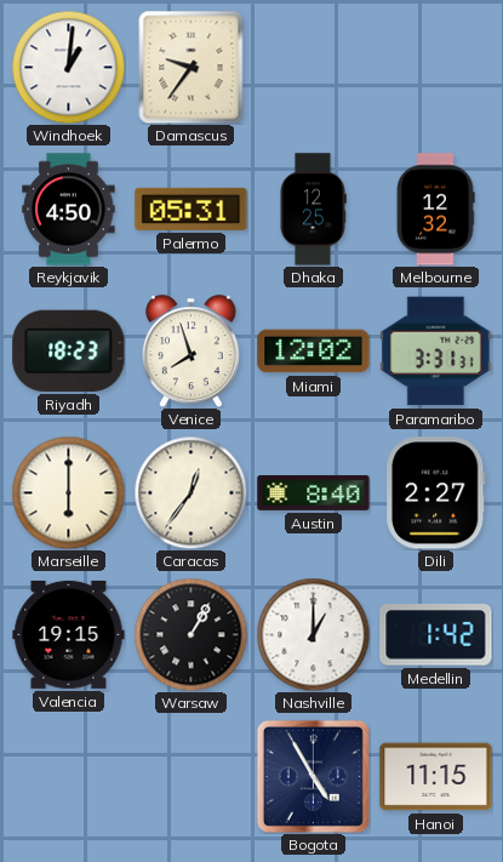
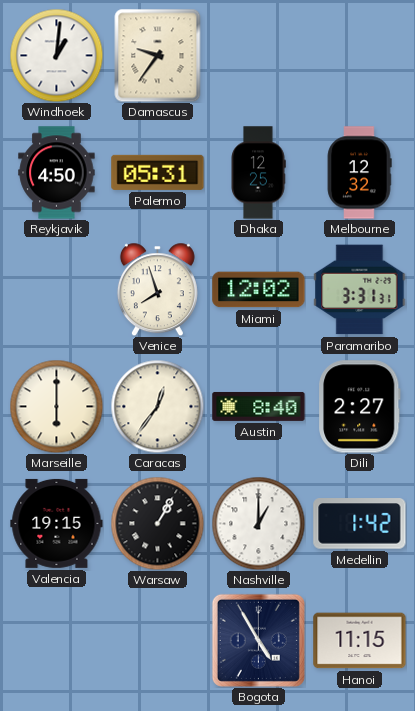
Riyadh: 18:23 -> none (69, 350)
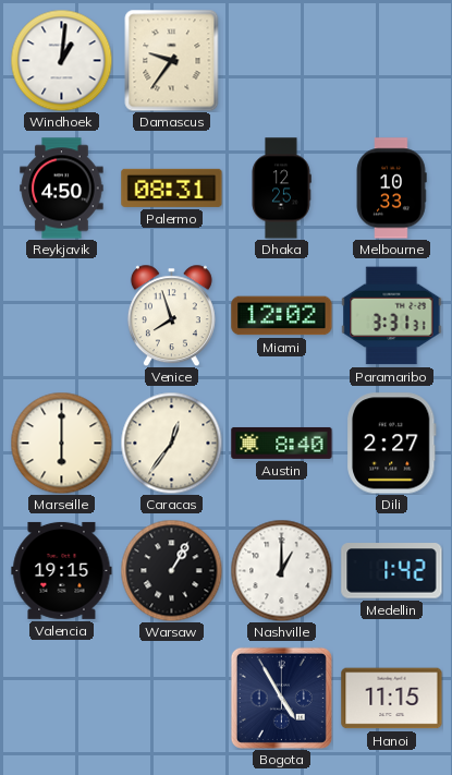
Palermo: 05:31 -> 08:31 (172, 187)
Melbourne: 12:32 -> 10:33 (391, 189)
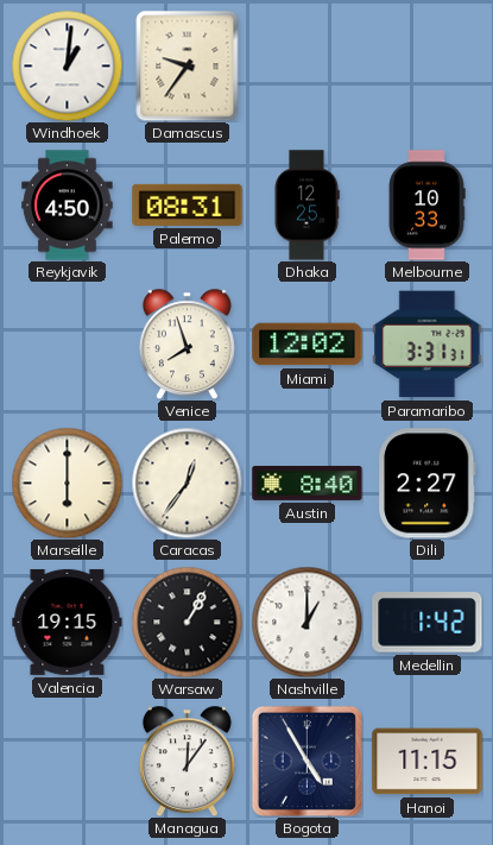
Managua: none -> 12:06 (187, 761)
